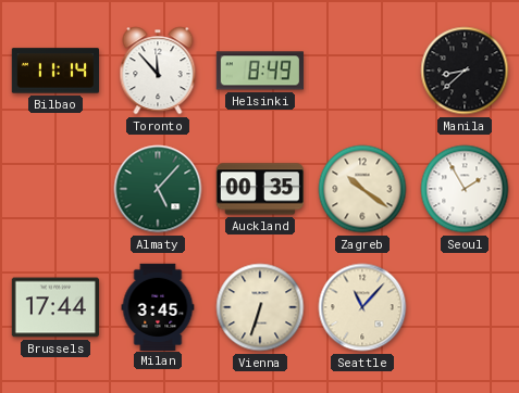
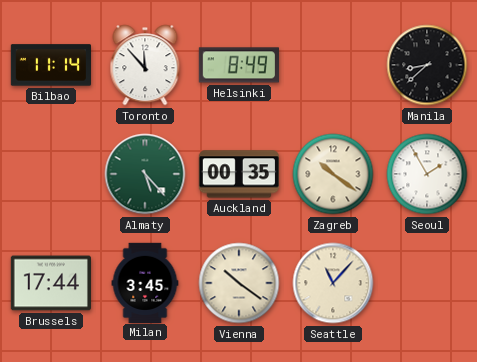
Almaty: 5:07 -> 5:23 (145, 174)
Vienna: 6:33 -> 10:21 (239, 283)
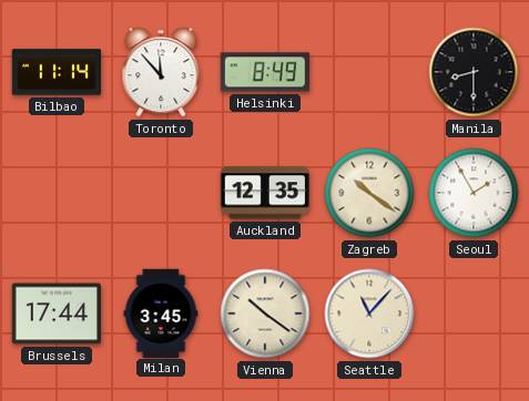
Manila: 8:38 -> 8:30 (474, 72)
Almaty: 5:23 -> none (145, 174)
Auckland: 00:35 -> 12:35 (265, 193)
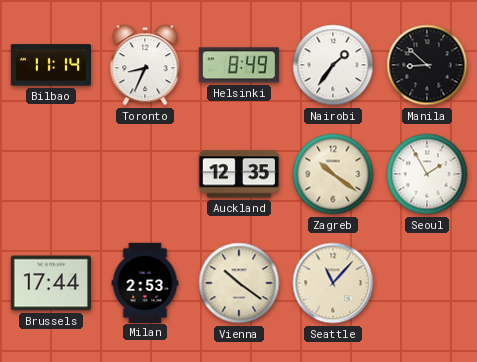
Toronto: 11:53 -> 8:34 (145, 65)
Nairobi: none -> 1:36 (333, 65)
Manila: 8:30 -> 8:52 (427, 65)
Milan: 3:45 -> 2:53 (145, 282)
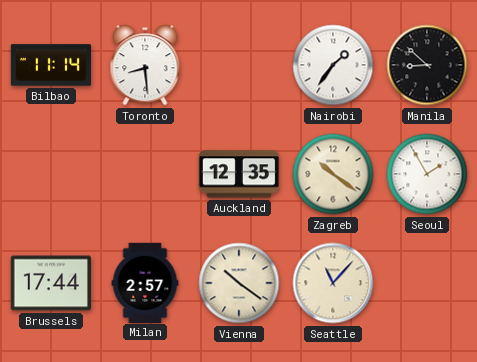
Toronto: 8:34 -> 8:29 (145, 65)
Helsinki: 8:49 -> none (239, 65)
Milan: 2:53 -> 2:57 (145, 282)
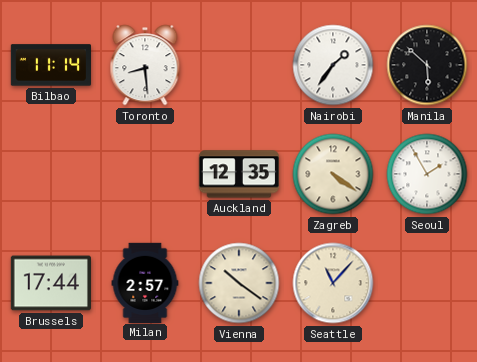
Manila: 8:52 -> 5:52 (427, 65)
Zagreb: 10:21 -> 4:21 (333, 174)
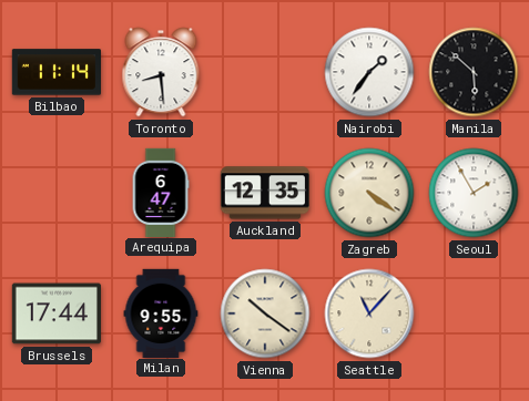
Arequipa: none -> 6:47 (161, 192)
Milan: 2:57 -> 9:55 (161, 312)
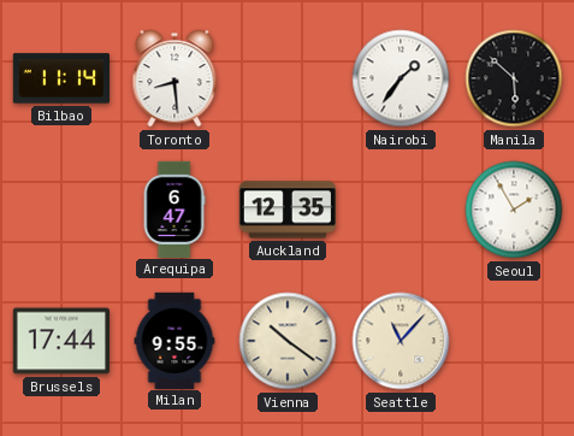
Zagreb: 4:21 -> none (369, 193)
